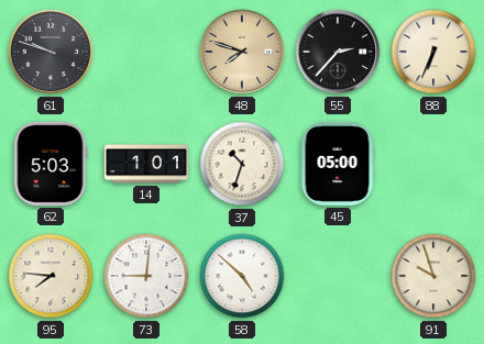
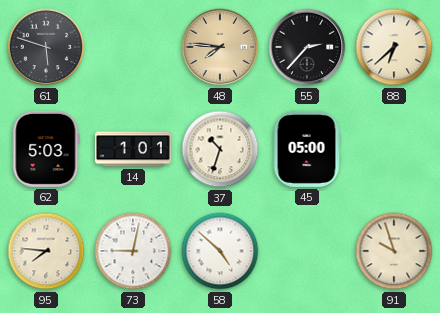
61: 9:48 -> 5:48 (46, 47)
48: 7:48 -> 7:46 (220, 47)
88: 6:34 -> 6:38 (394, 47)
73: 9:01 -> 9:02 (133, 251)
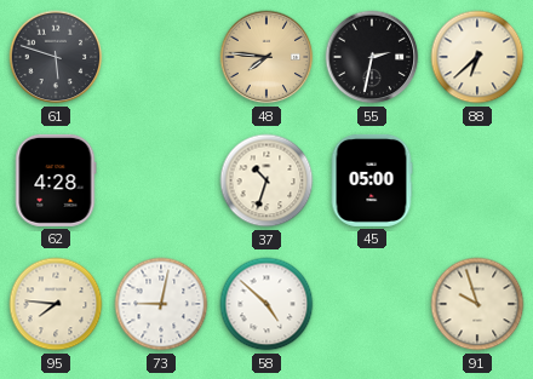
55: 2:37 -> 2:32 (372, 57)
62: 5:03 -> 4:28 (56, 180)
14: 1:01 -> none (133, 149)
